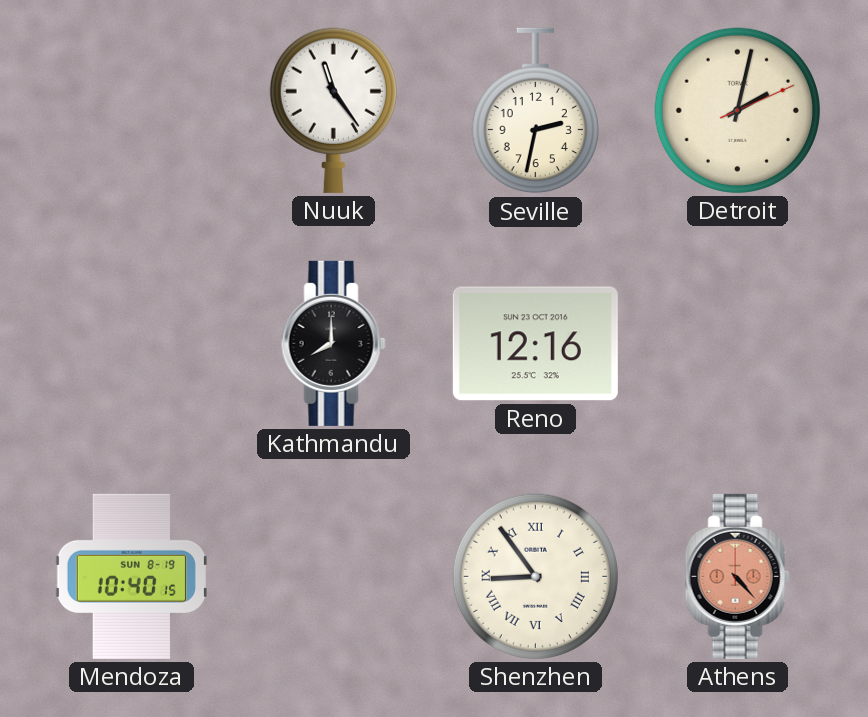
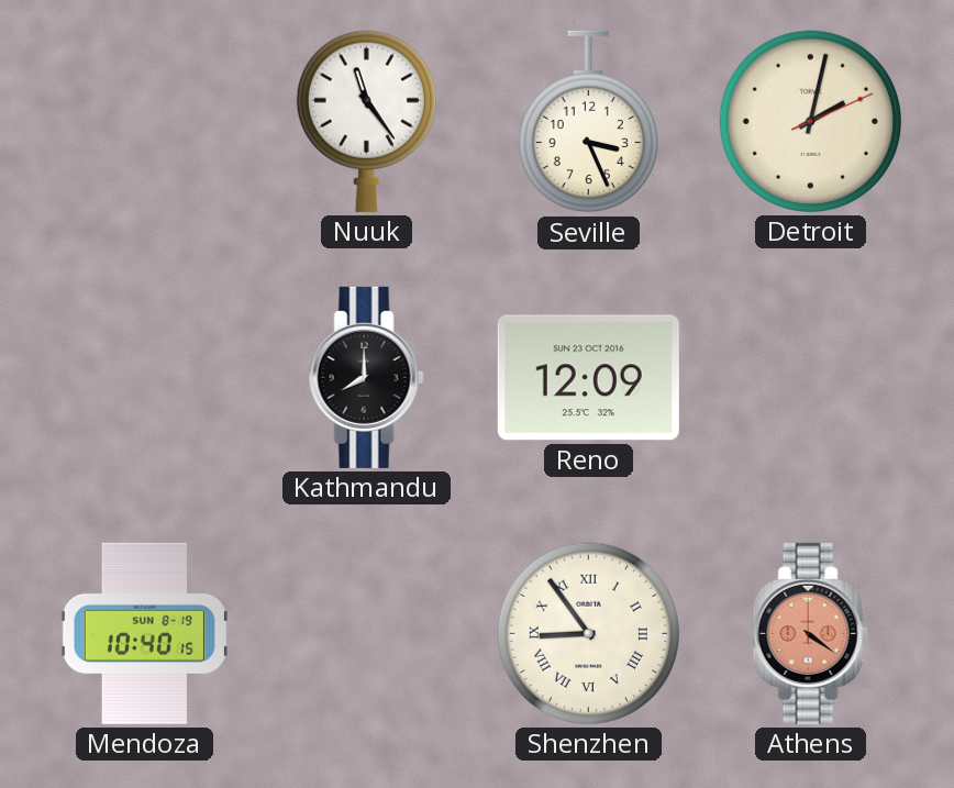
Seville: 2:32 -> 3:26 (588, 122)
Reno: 12:16 -> 12:09 (588, 378)
Athens: 4:23 -> 4:21 (810, 633)
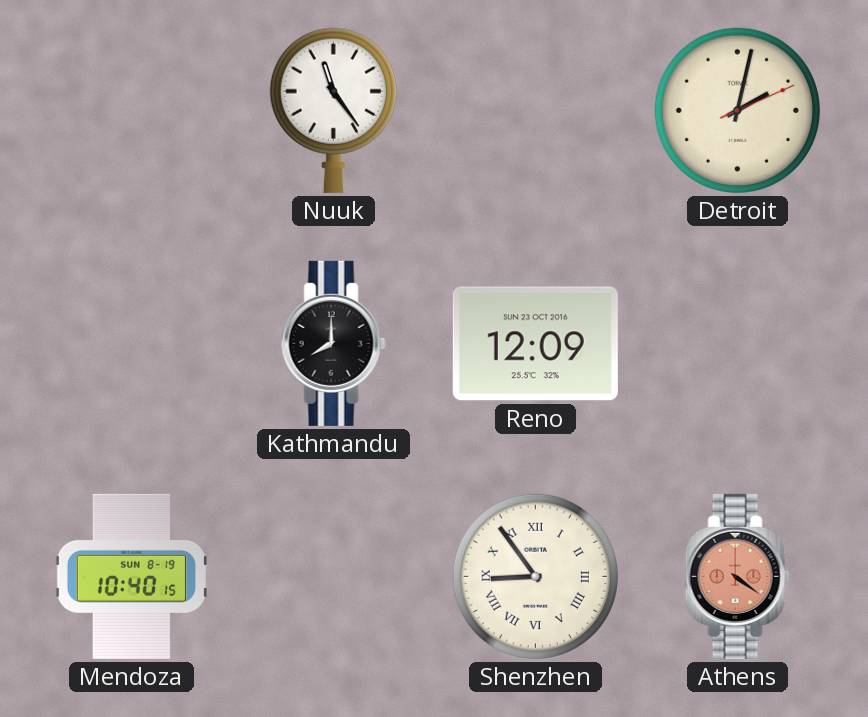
Seville: 3:26 -> none (588, 122)
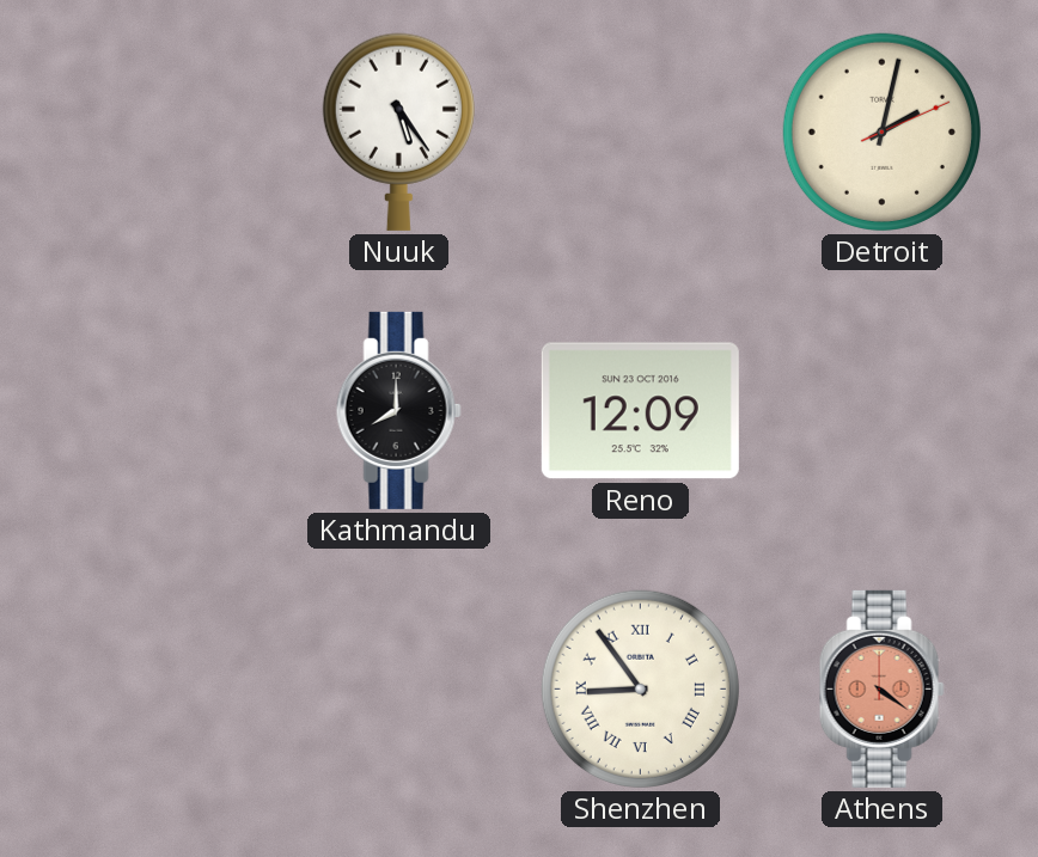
Nuuk: 11:24 -> 5:24 (398, 131)
Mendoza: 10:40 -> none (131, 576)
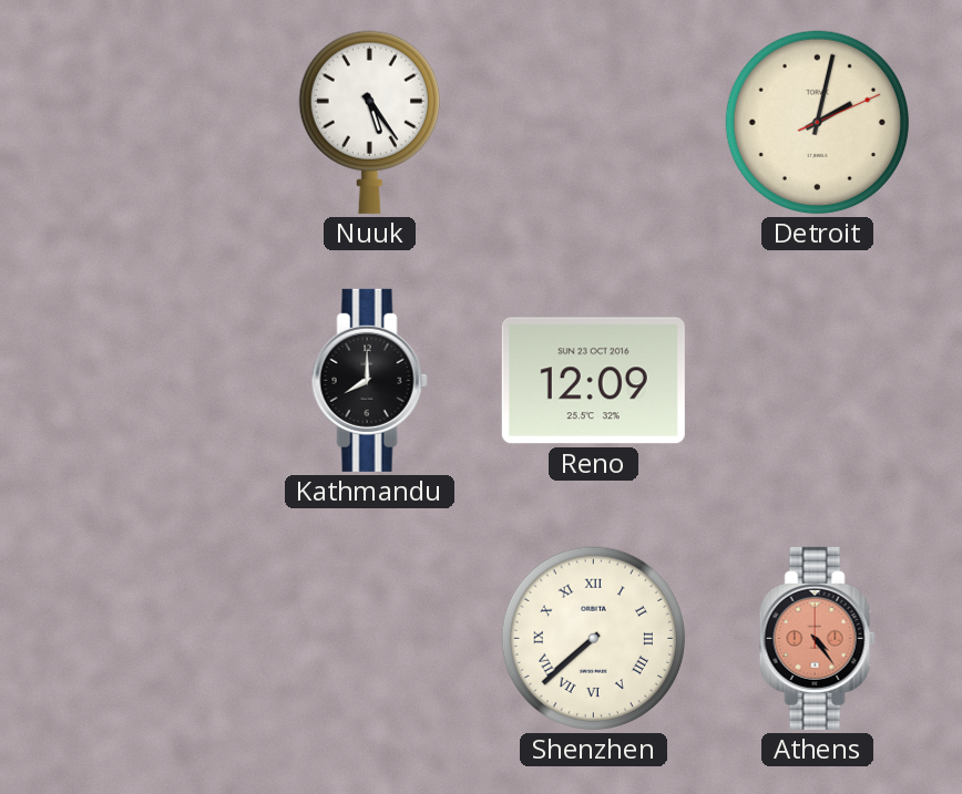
Shenzhen: 8:54 -> 7:38 (593, 638)
Athens: 4:21 -> 4:24 (817, 638)
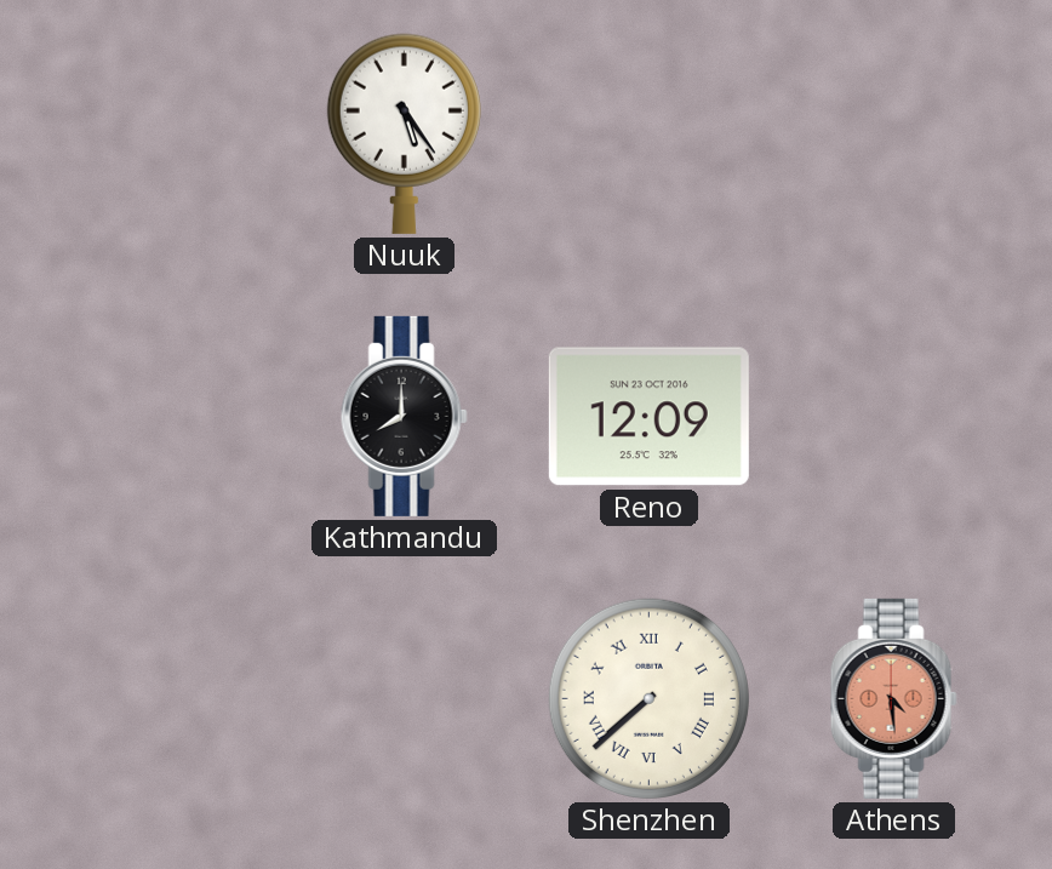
Detroit: 2:02 -> none (817, 122)
Athens: 4:24 -> 4:29 (893, 698)
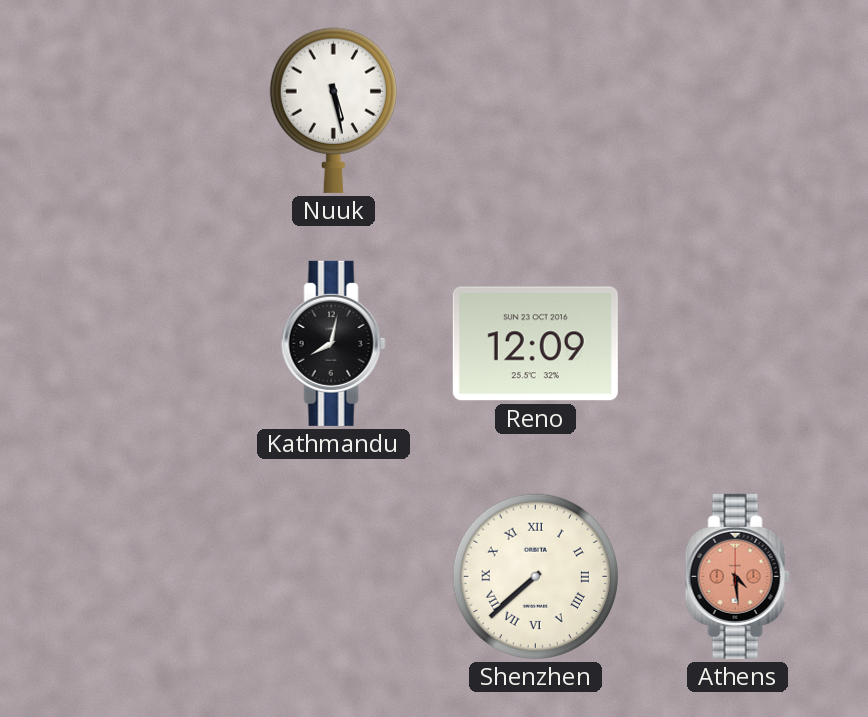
Nuuk: 5:24 -> 5:28 (333, 110)
Kathmandu: 8:00 -> 8:02 (333, 343)
